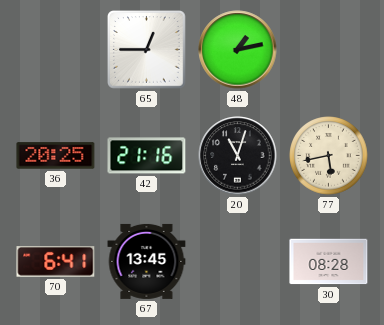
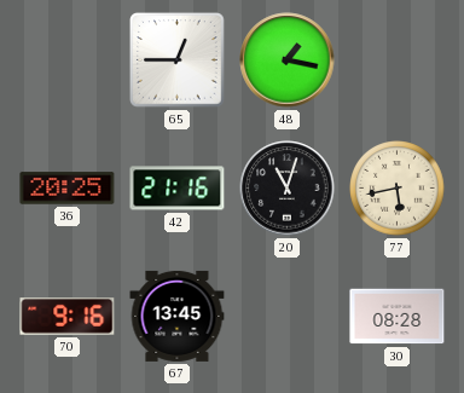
48: 1:13 -> 1:17 (288, 60)
70: 6:41 -> 9:16 (68, 317)
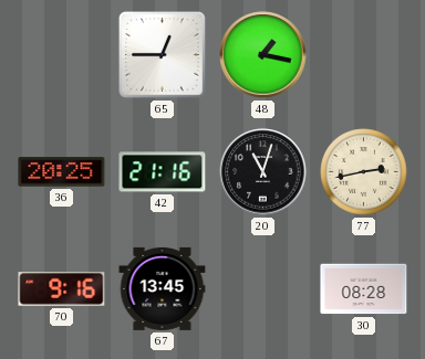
77: 5:43 -> 2:43 (364, 172)
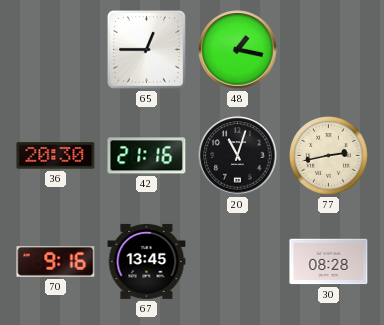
36: 20:25 -> 20:30 (56, 156)
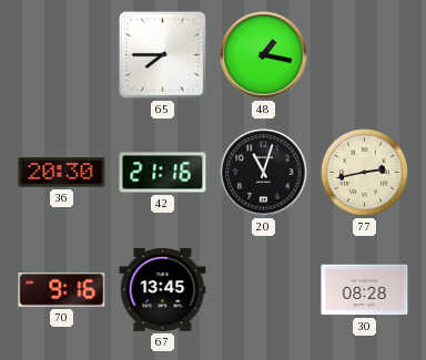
65: 12:45 -> 7:45 (163, 55)
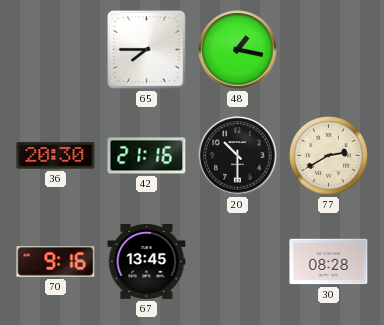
20: 11:03 -> 10:30 (238, 156)
77: 2:43 -> 2:40 (329, 156)
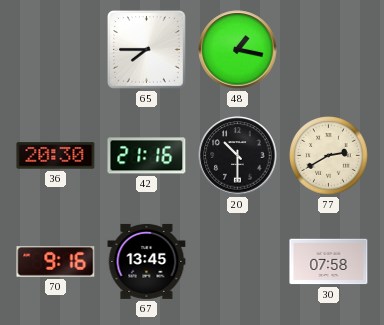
30: 08:28 -> 07:58 (329, 262)
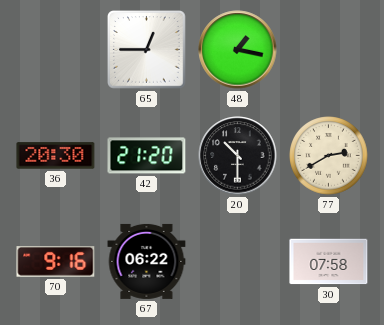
65: 7:45 -> 12:45 (147, 50)
42: 21:16 -> 21:20 (147, 156)
67: 13:45 -> 06:22 (147, 261)
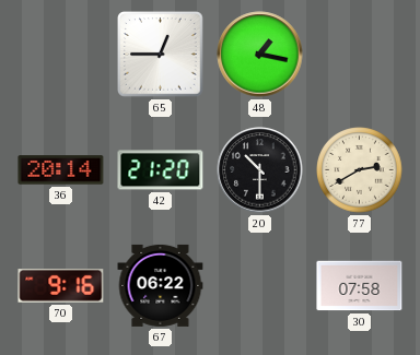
36: 20:30 -> 20:14 (61, 170)
